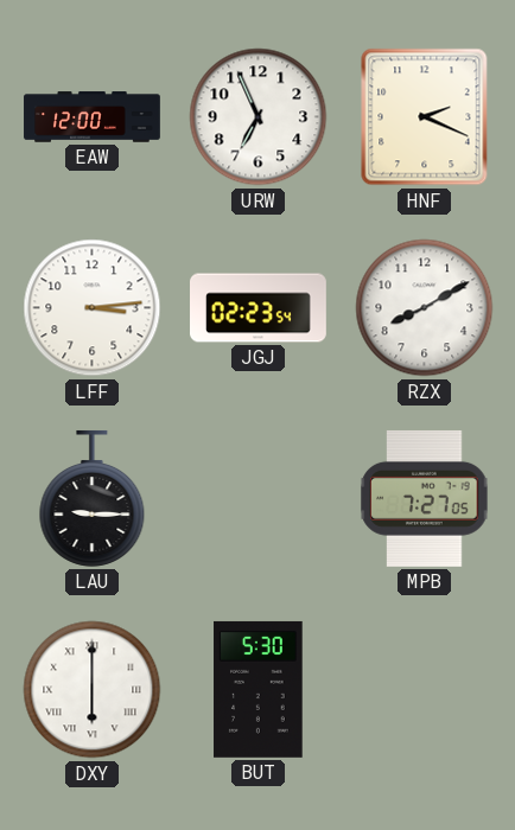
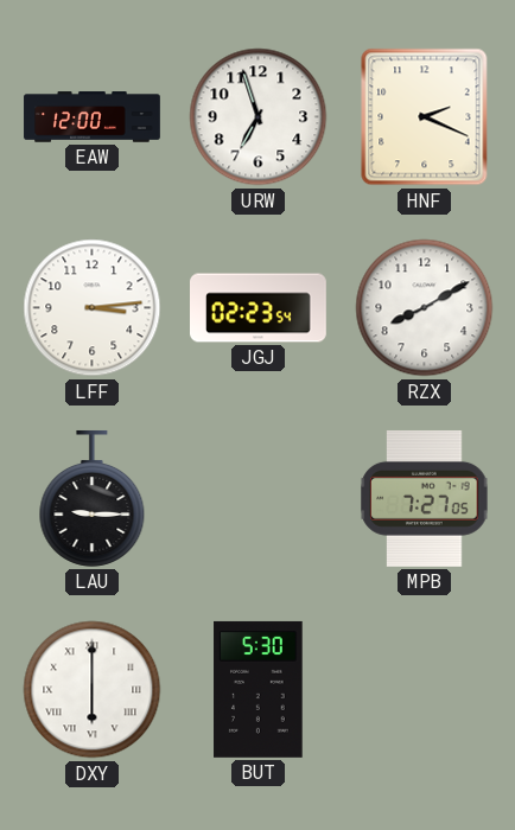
URW: 6:56 -> 6:57 (259, 117)
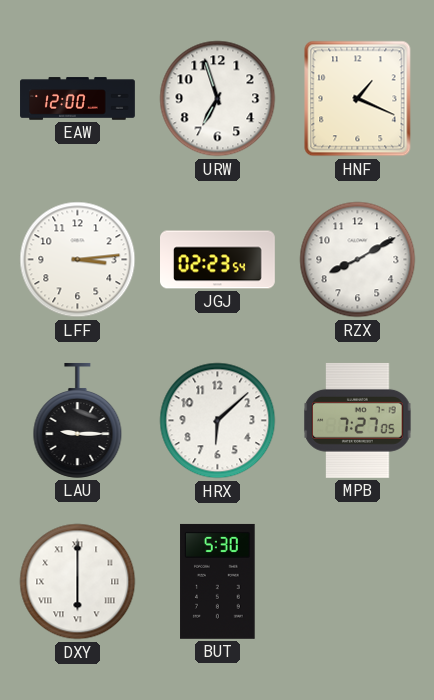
HNF: 2:19 -> 1:19 (358, 99)
HRX: none -> 6:08 (218, 421)
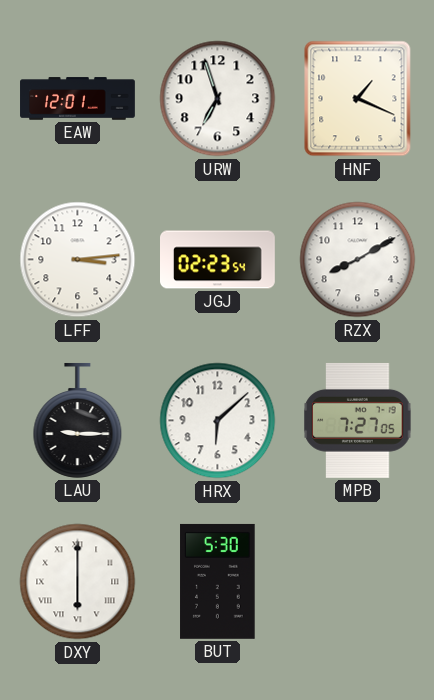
EAW: 12:00 -> 12:01 (78, 99)
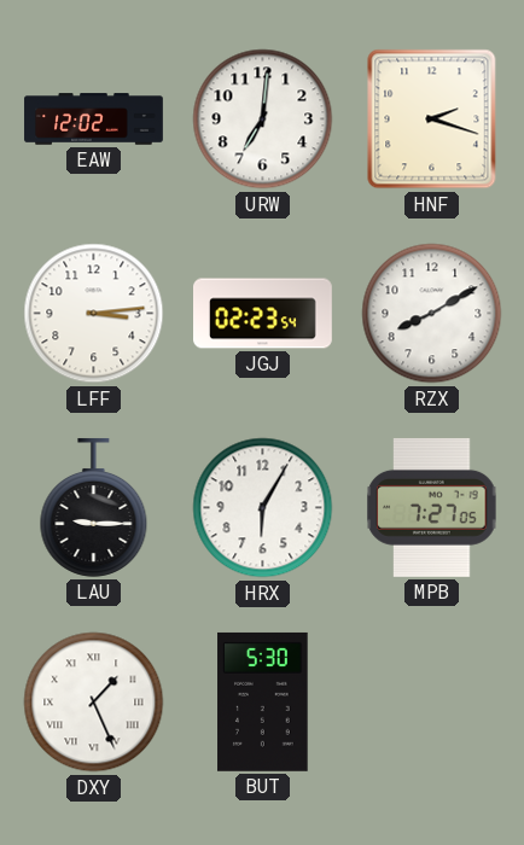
EAW: 12:01 -> 12:02 (94, 120)
URW: 6:57 -> 7:01 (263, 120)
HNF: 1:19 -> 2:18 (432, 120)
HRX: 6:08 -> 6:05 (263, 508)
DXY: 6:00 -> 1:26 (94, 703)
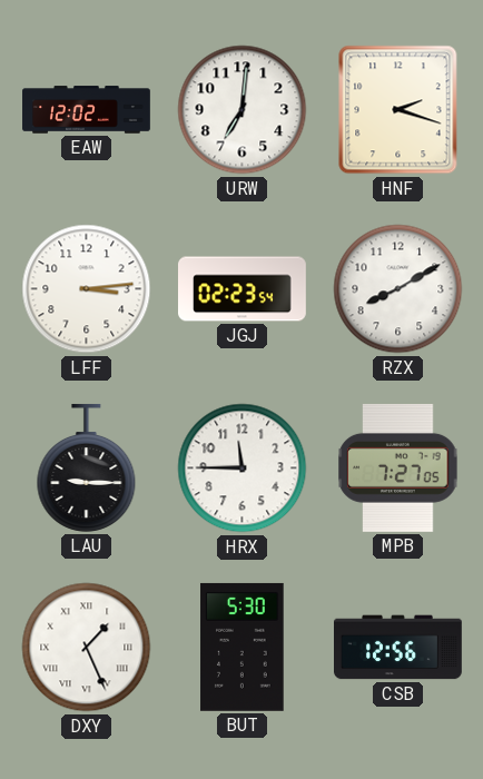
HRX: 6:05 -> 11:45 (243, 469)
CSB: none -> 12:56 (398, 648)
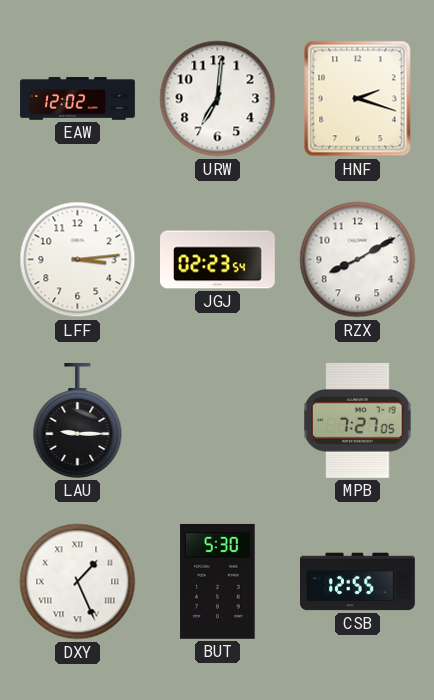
HRX: 11:45 -> none (243, 469)
CSB: 12:56 -> 12:55 (358, 582)
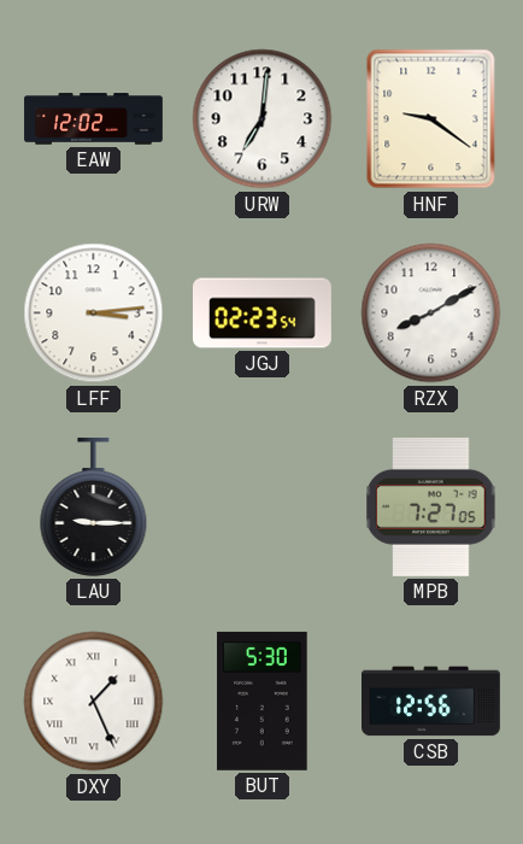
HNF: 2:18 -> 9:21 (431, 119)
CSB: 12:55 -> 12:56 (431, 702)
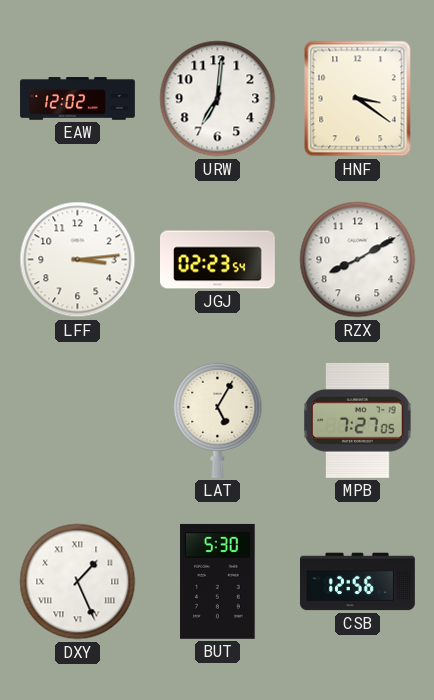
HNF: 9:21 -> 3:21 (358, 99)
LAU: 9:15 -> none (94, 506)
LAT: none -> 5:05 (218, 420)
